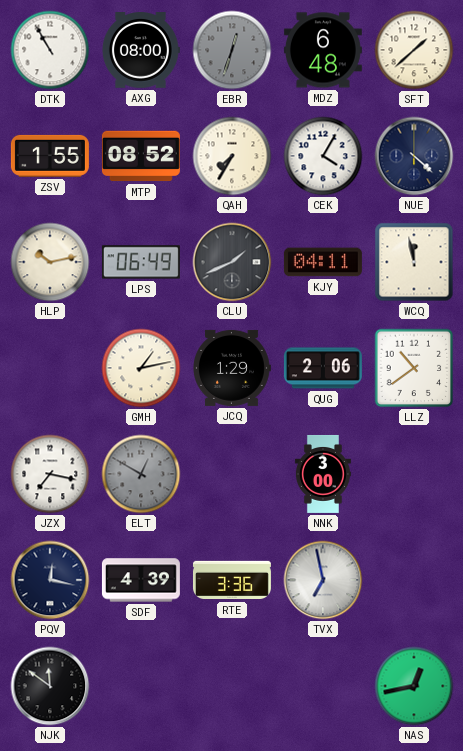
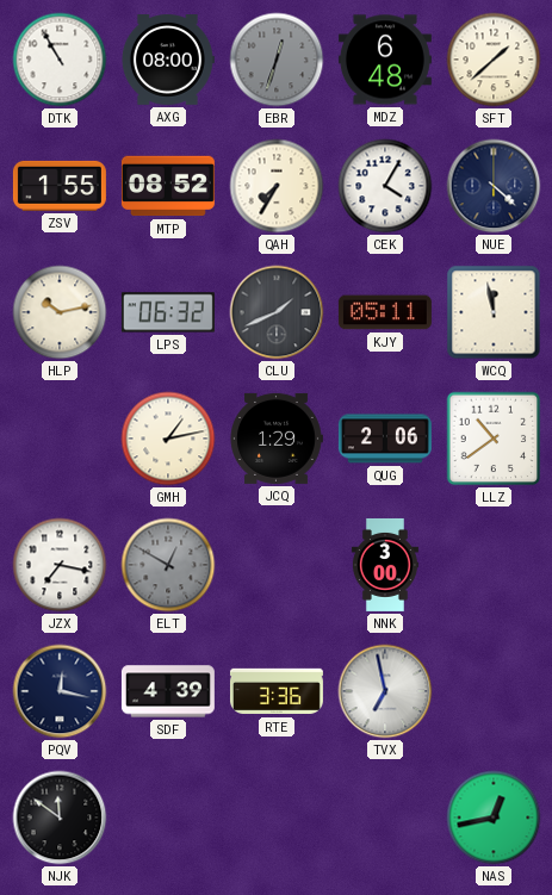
LPS: 06:49 -> 06:32 (168, 312)
KJY: 04:11 -> 05:11 (385, 312)
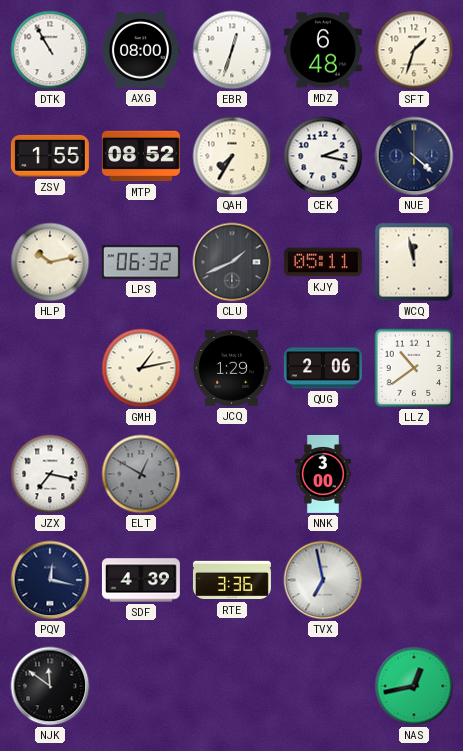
EBR dial: grey -> white (232, 50)
SFT: 1:38 -> 1:33 (414, 50)
CEK: 4:05 -> 2:17 (323, 156)
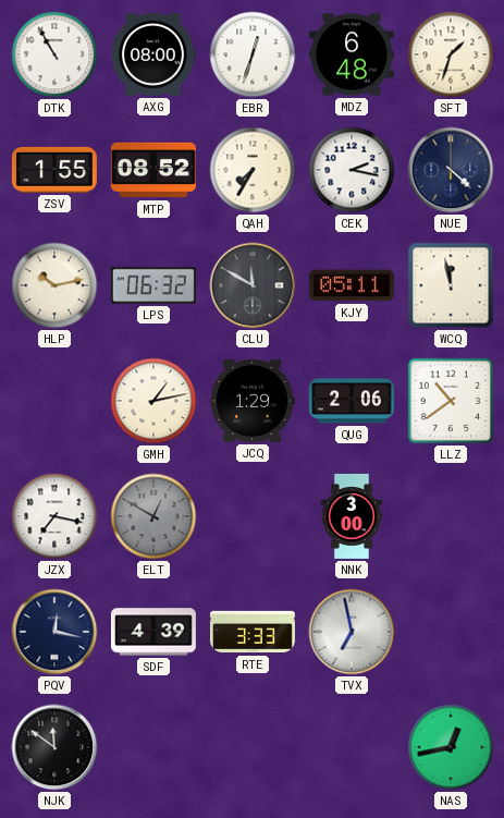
CLU: 1:41 -> 11:50 (253, 285)
RTE: 3:36 -> 3:33 (253, 632)
